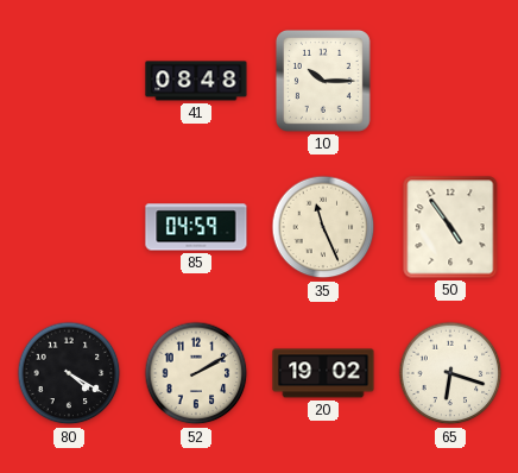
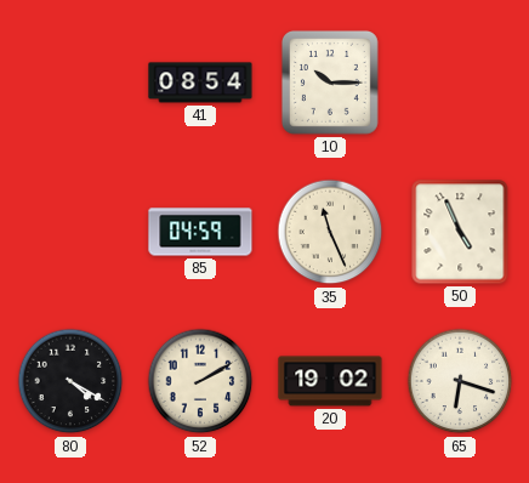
41: 08:48 -> 08:54 (200, 83)
50: 4:54 -> 4:56 (460, 232)
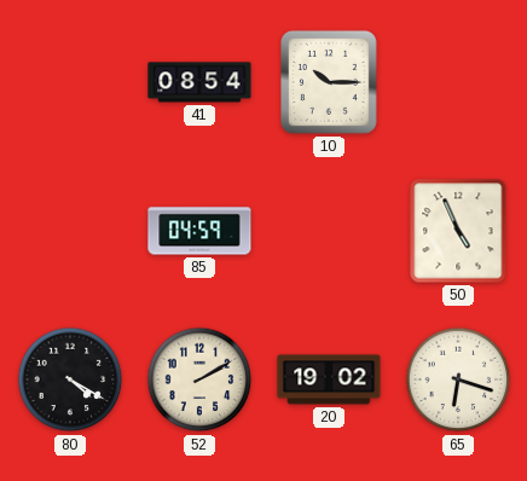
35: 11:26 -> none (330, 232)
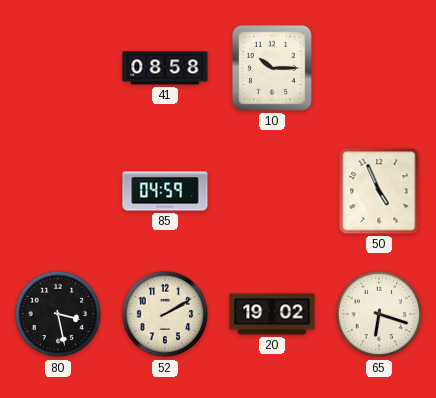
41: 08:54 -> 08:58 (165, 68)
80: 4:20 -> 3:28 (58, 314)
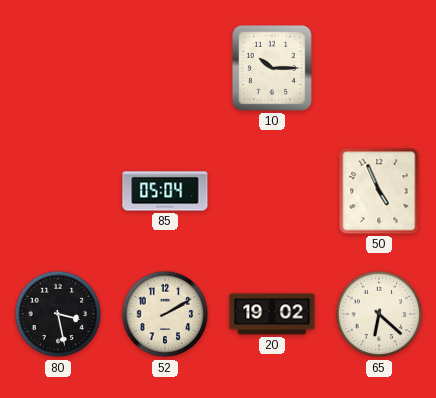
41: 08:58 -> none (165, 68)
85: 04:59 -> 05:04 (165, 191)
65: 6:18 -> 6:22 (379, 314)
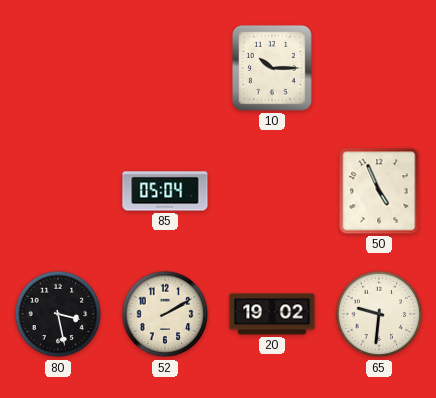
65: 6:22 -> 9:31 (379, 314)
